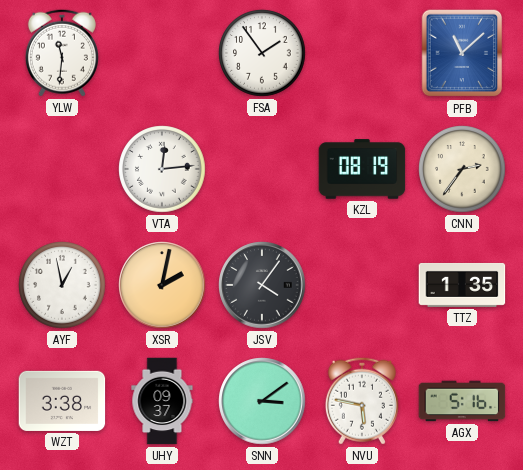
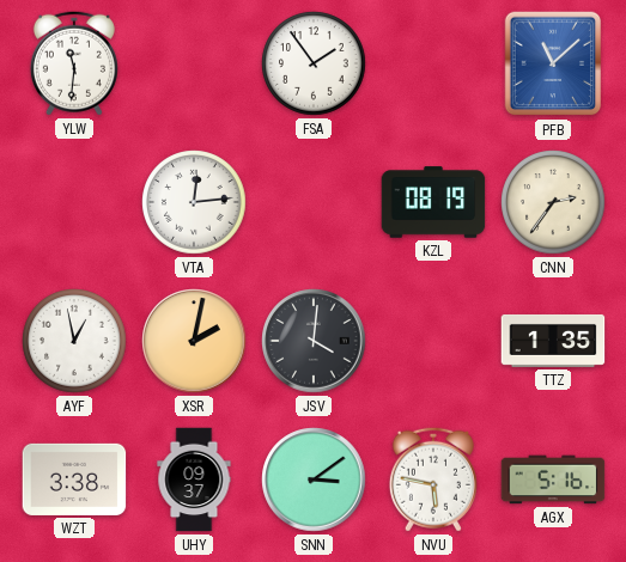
JSV: 4:06 -> 4:01 (314, 341)
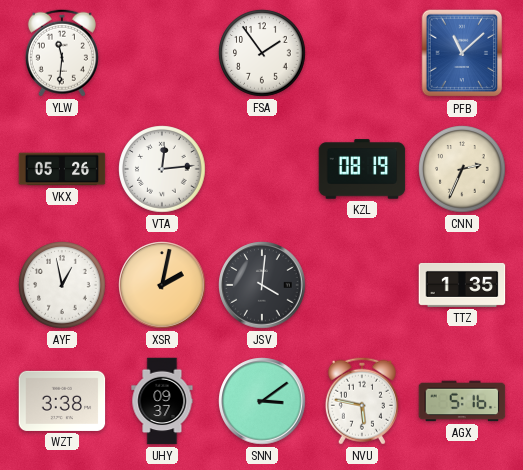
VKX: none -> 05:26 (62, 169)
CNN: 2:36 -> 2:34 (462, 169)
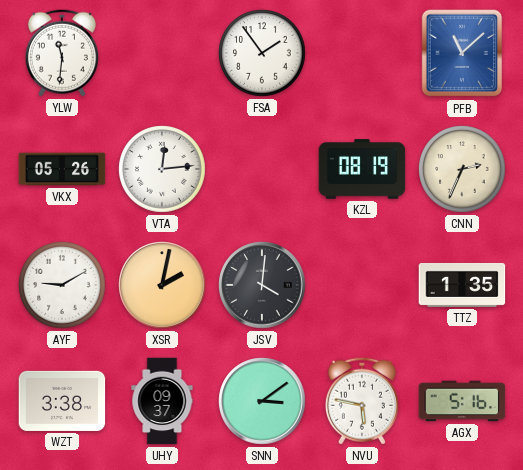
AYF: 12:58 -> 9:10 (62, 285)
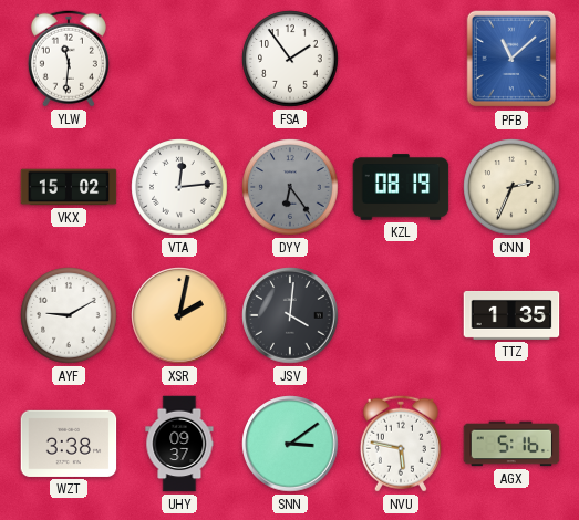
VKX: 05:26 -> 15:02 (69, 187)
DYY: none -> 6:24 (290, 187)
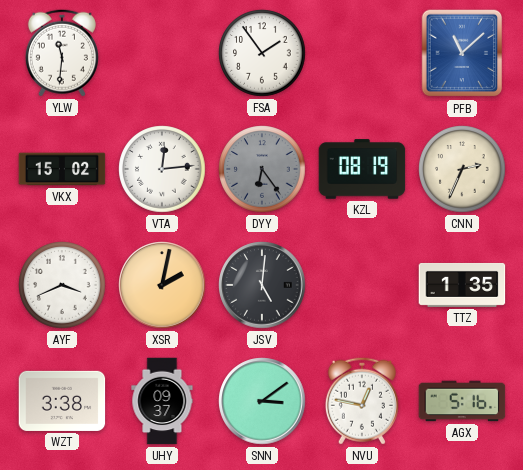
AYF: 9:10 -> 3:41 (62, 285)
JSV: 4:01 -> 5:01 (262, 285)
NVU: 5:47 -> 12:47 (362, 401)
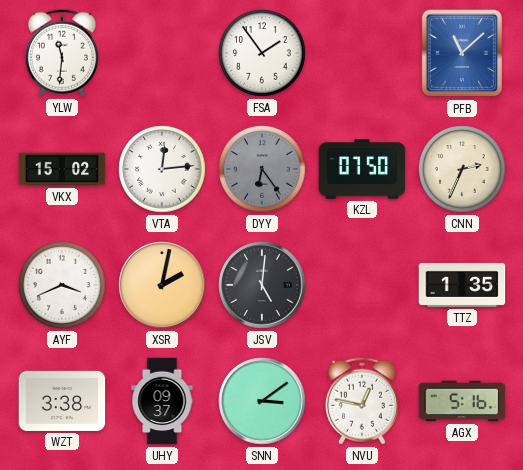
KZL: 08:19 -> 07:50 (362, 169)
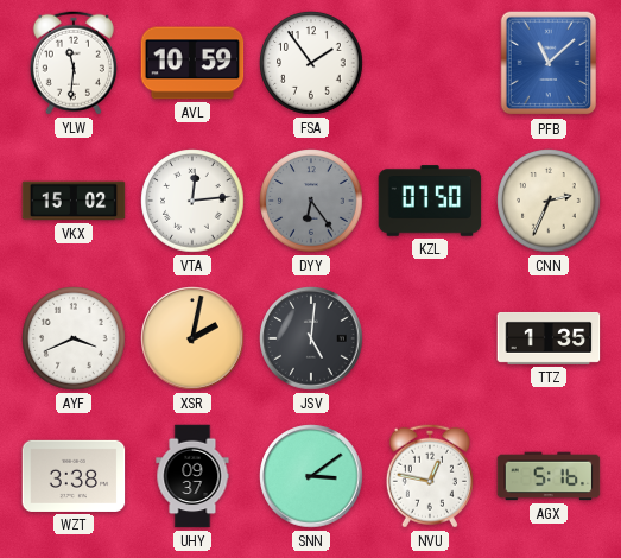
AVL: none -> 10:59 (192, 63)
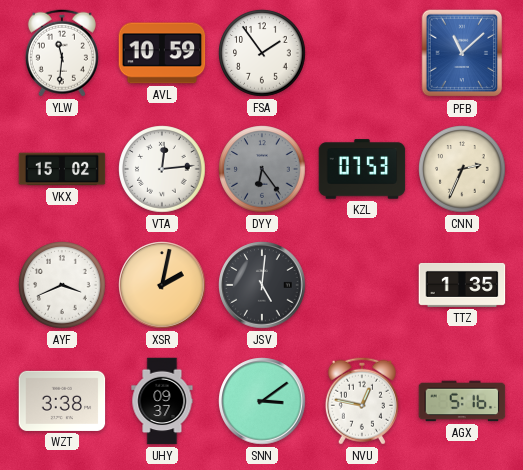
KZL: 07:50 -> 07:53 (362, 169)
